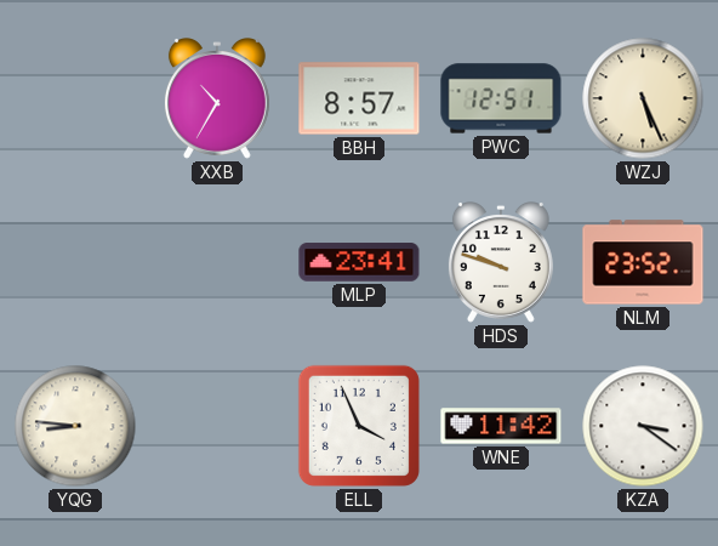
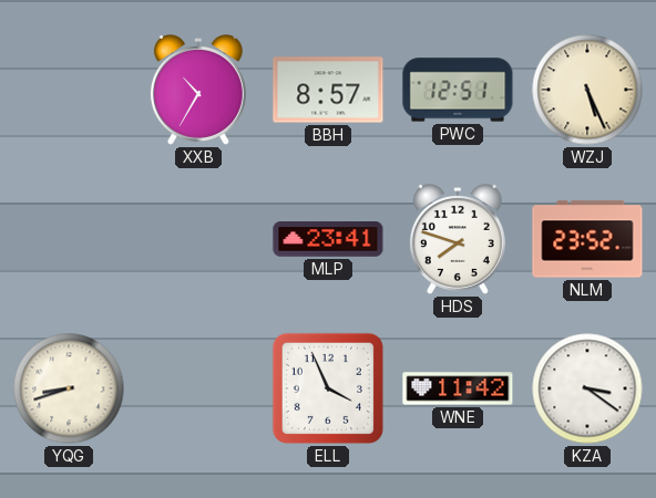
HDS: 9:48 -> 7:48 (458, 240)
YQG: 8:46 -> 8:42 (69, 388)
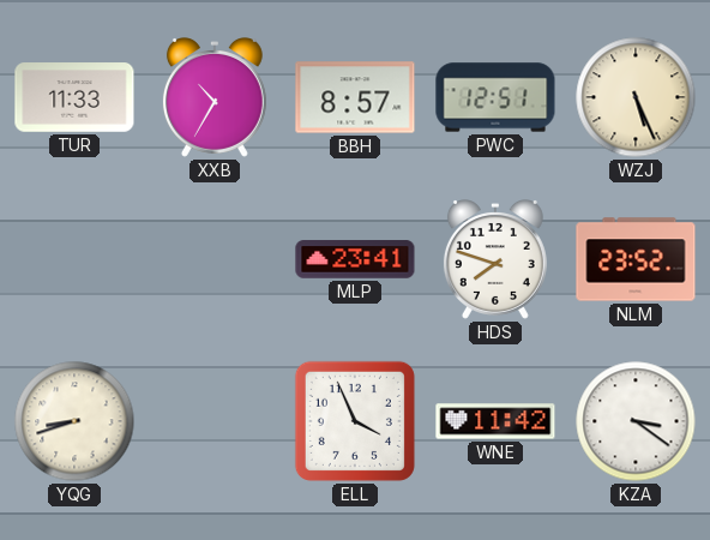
TUR: none -> 11:33 (74, 97)
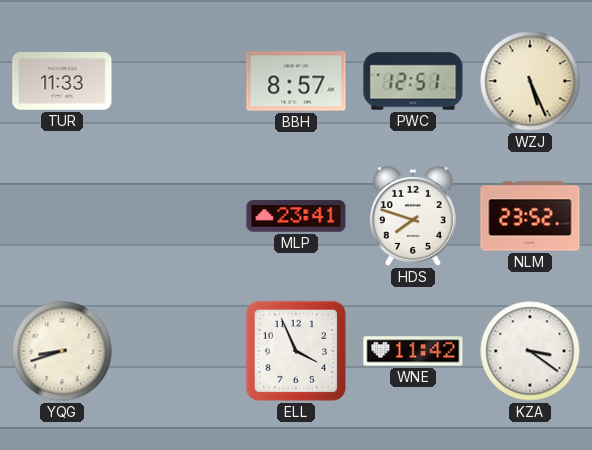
XXB: 10:35 -> none (215, 98)
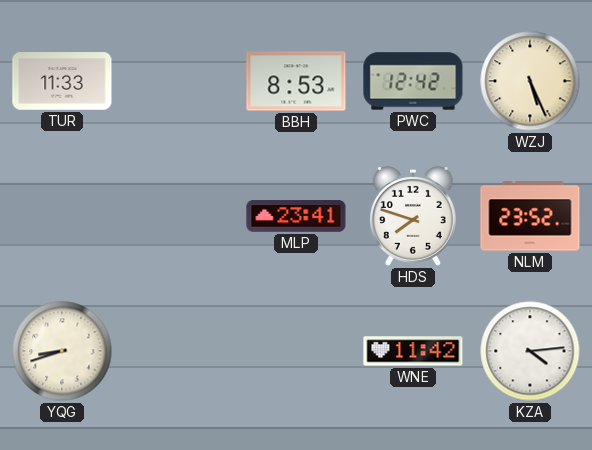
BBH: 8:57 -> 8:53 (296, 81)
PWC: 12:51 -> 12:42 (413, 81)
ELL: 3:56 -> none (296, 351)
KZA: 3:21 -> 4:14 (530, 351)
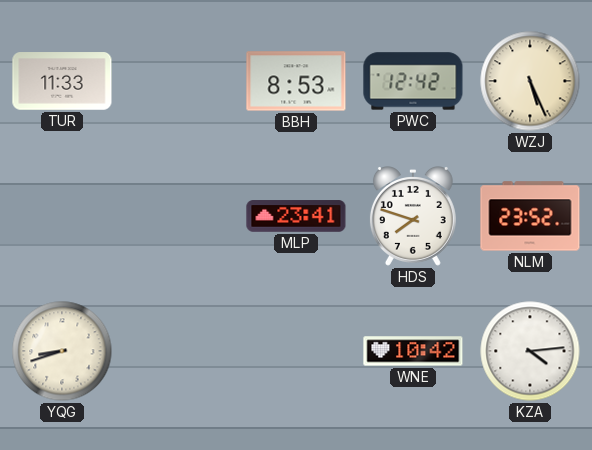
WNE: 11:42 -> 10:42 (413, 351)
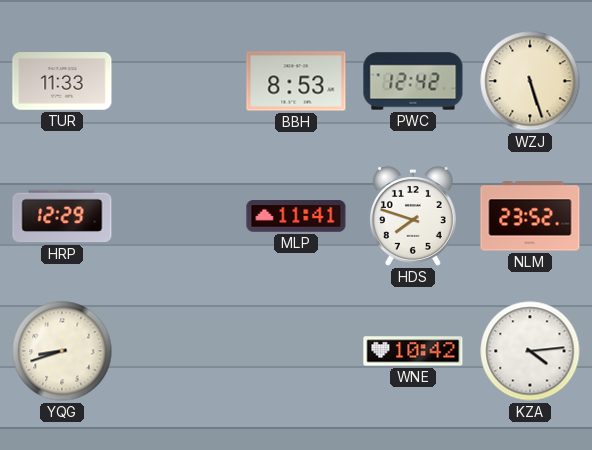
WZJ: 5:26 -> 5:27 (530, 81)
HRP: none -> 12:29 (62, 216)
MLP: 23:41 -> 11:41 (296, 216)
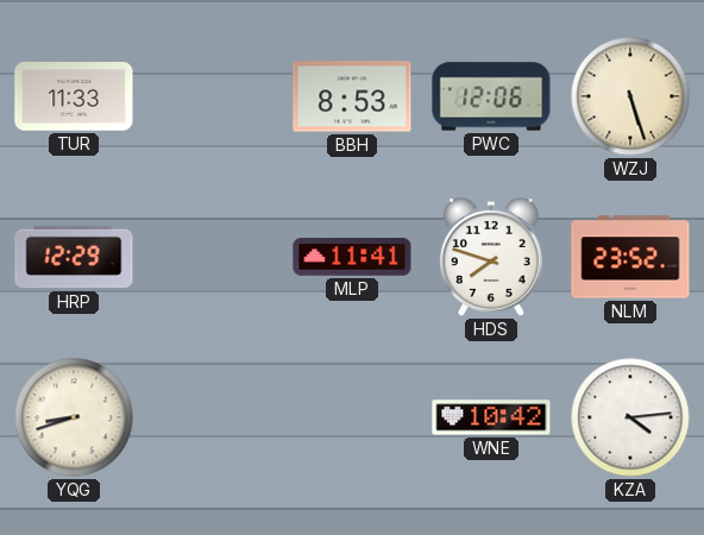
PWC: 12:42 -> 12:06 (491, 96)
